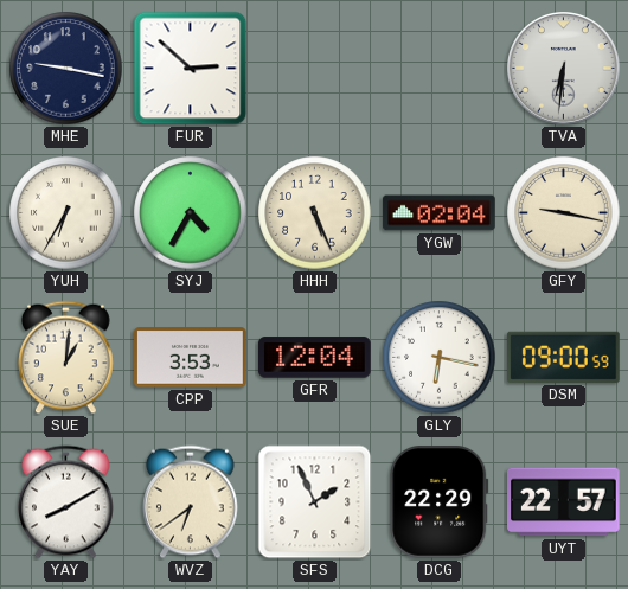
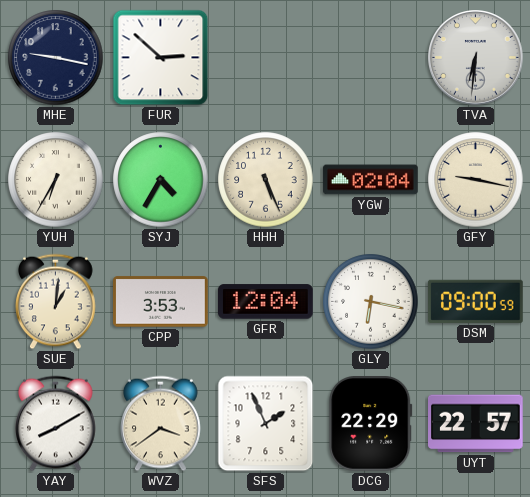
WVZ: 6:39 -> 3:39 (161, 424)
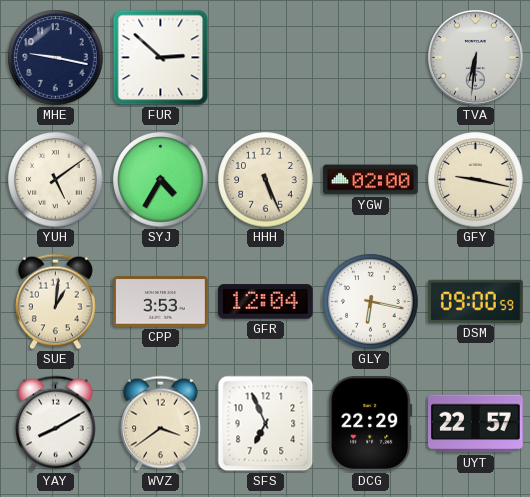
YUH: 6:35 -> 5:09 (56, 180)
YGW: 02:04 -> 02:00 (371, 180)
SFS: 1:56 -> 6:56 (266, 424)
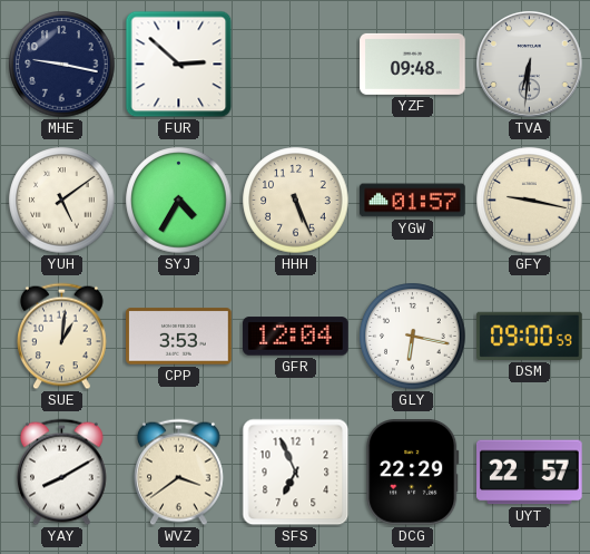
YZF: none -> 09:48 (413, 64)
YGW: 02:00 -> 01:57 (413, 201)
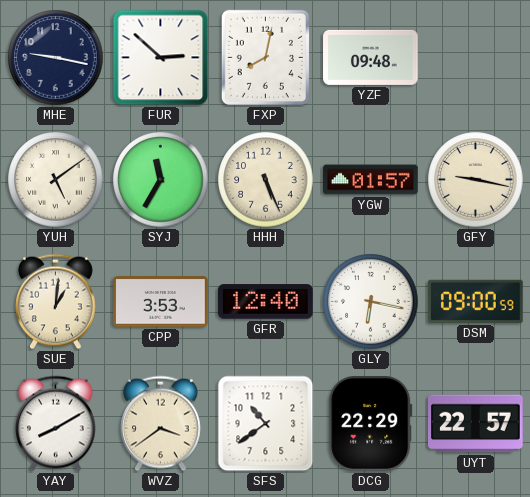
FXP: none -> 8:02 (265, 57)
TVA: 6:31 -> none (530, 65)
SYJ: 4:35 -> 11:35 (161, 180)
GFR: 12:04 -> 12:40 (266, 302)
SFS: 6:56 -> 10:39 (266, 424)
